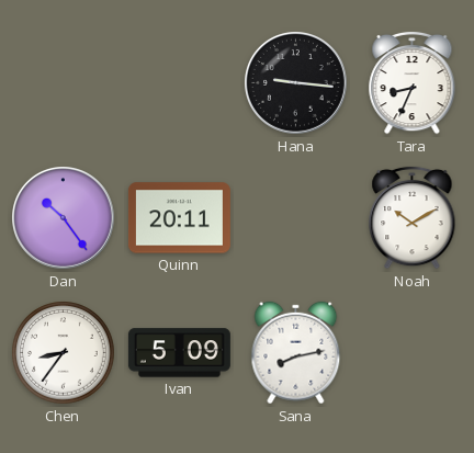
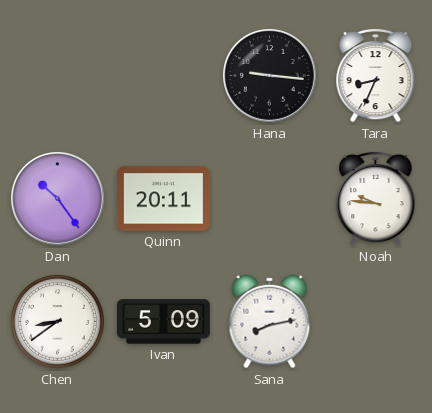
Noah: 10:10 -> 9:46 (376, 198)
Chen: 8:36 -> 8:39 (58, 322)
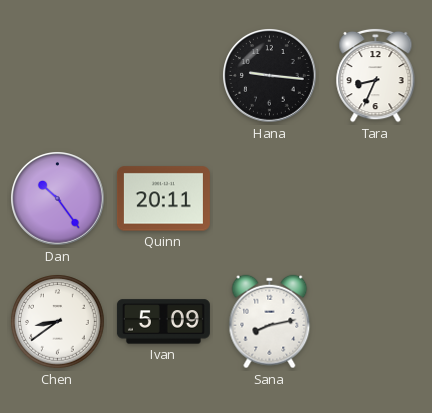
Noah: 9:46 -> none (376, 198)
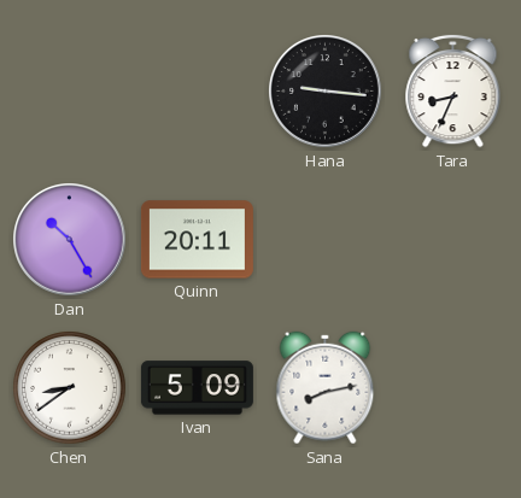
Dan: 10:24 -> 10:25 (70, 240)
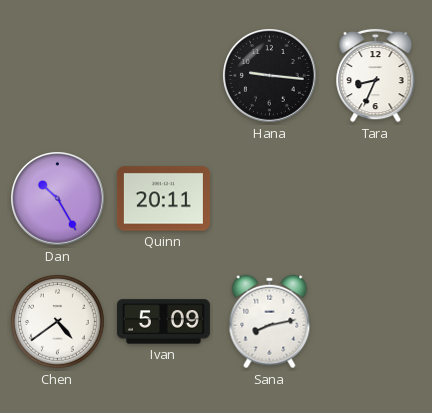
Chen: 8:39 -> 4:39 (58, 322)
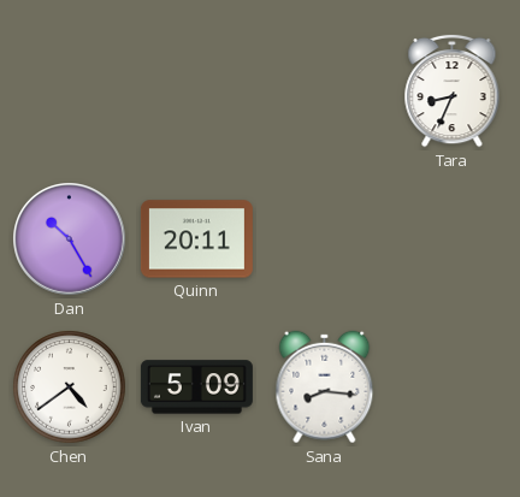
Hana: 9:16 -> none (270, 76)
Sana: 8:13 -> 8:16 (325, 387)
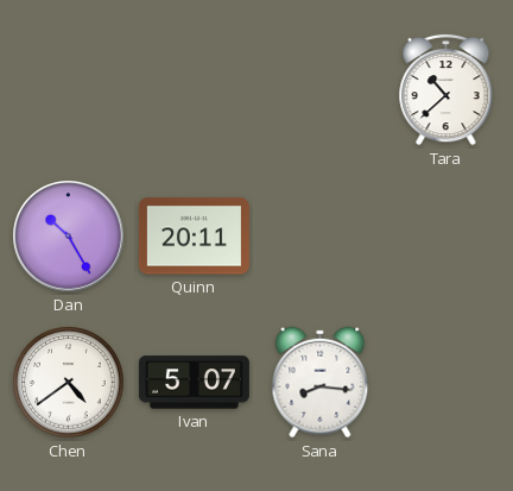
Tara: 8:34 -> 10:38 (446, 89)
Ivan: 5:09 -> 5:07 (194, 383)
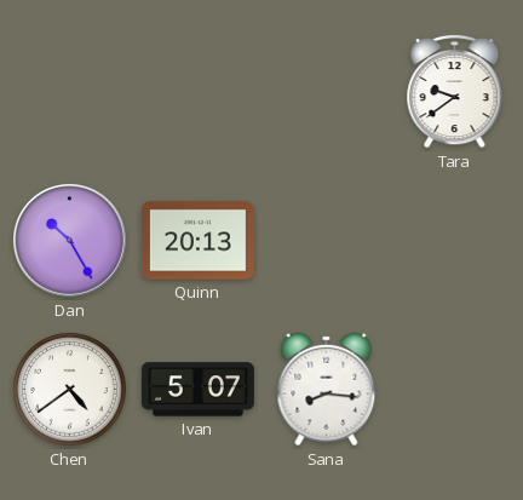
Tara: 10:38 -> 9:39 (455, 91)
Quinn: 20:11 -> 20:13 (197, 241)
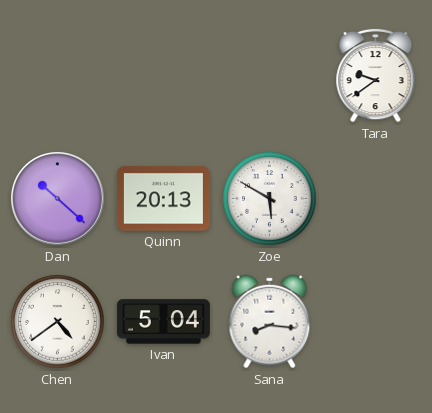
Dan: 10:25 -> 10:22 (58, 199)
Zoe: none -> 5:50 (270, 199)
Ivan: 5:07 -> 5:04 (163, 322)
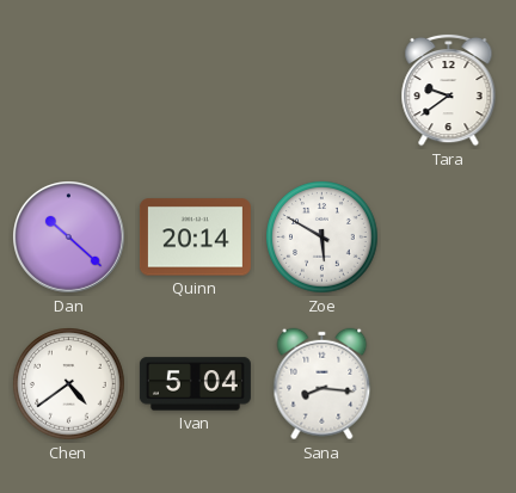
Quinn: 20:13 -> 20:14 (195, 238)
